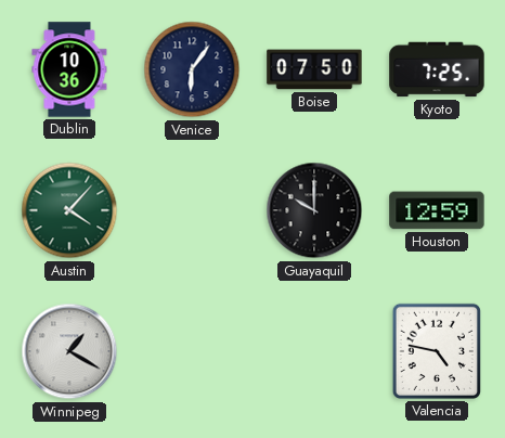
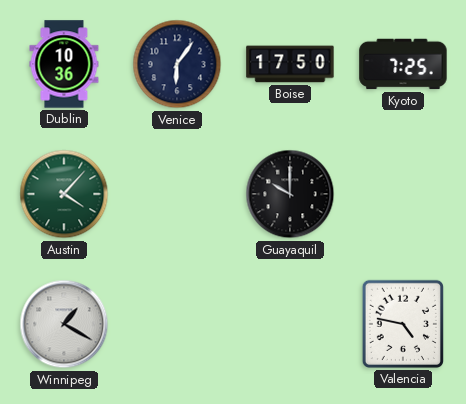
Boise: 07:50 -> 17:50 (290, 64)
Houston: 12:59 -> none (437, 210)
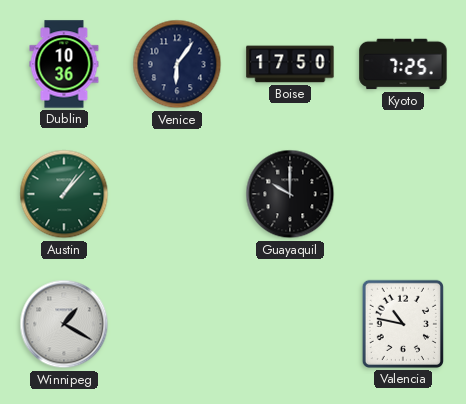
Austin: 4:07 -> 1:07 (64, 194)
Valencia: 4:47 -> 10:47 (403, 324)
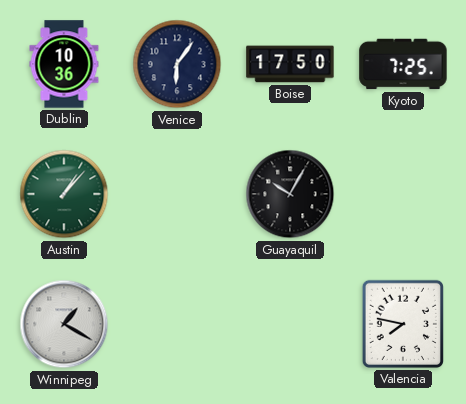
Guayaquil: 10:00 -> 10:05 (290, 194)
Valencia: 10:47 -> 7:47 (403, 324)
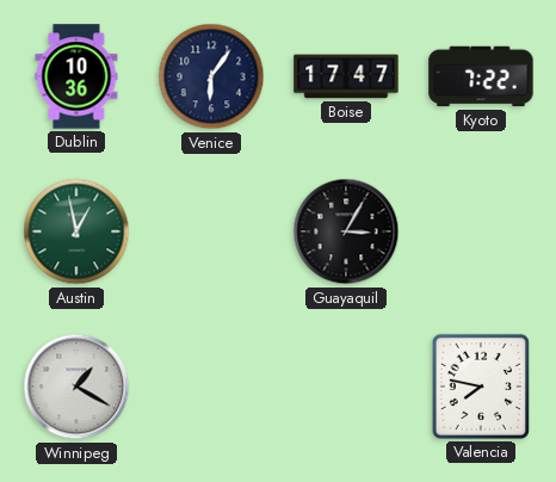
Boise: 17:50 -> 17:47 (346, 76)
Kyoto: 7:25 -> 7:22 (481, 76)
Austin: 1:07 -> 12:58 (76, 231)
Guayaquil: 10:05 -> 3:05 (346, 231)
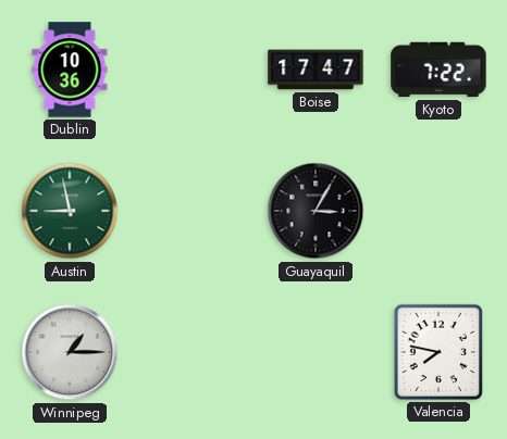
Venice: 6:06 -> none (211, 76)
Austin: 12:58 -> 8:58 (70, 211)
Winnipeg: 1:20 -> 1:15 (70, 352)
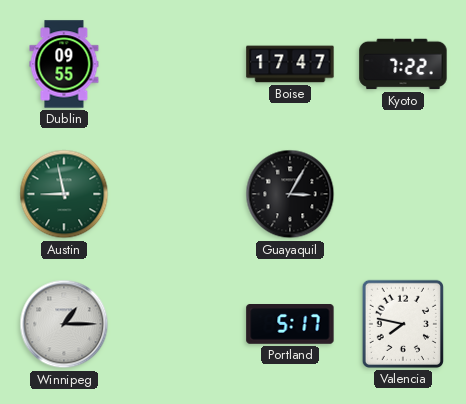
Dublin: 10:36 -> 09:55 (64, 64)
Portland: none -> 5:17 (290, 325)
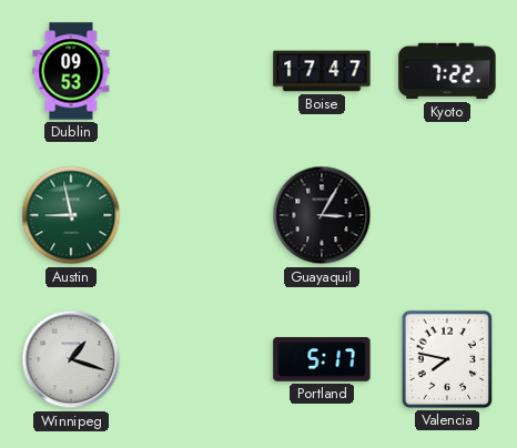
Dublin: 09:55 -> 09:53 (71, 71)
Winnipeg: 1:15 -> 1:18 (71, 359)
